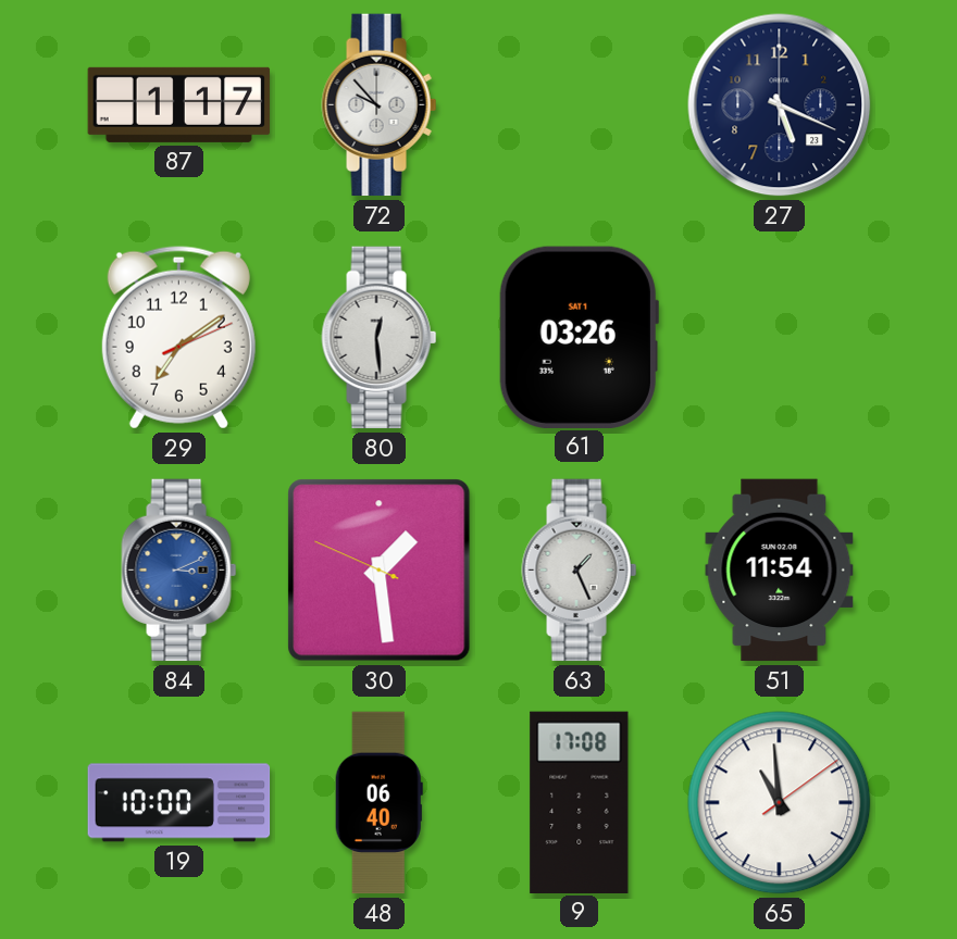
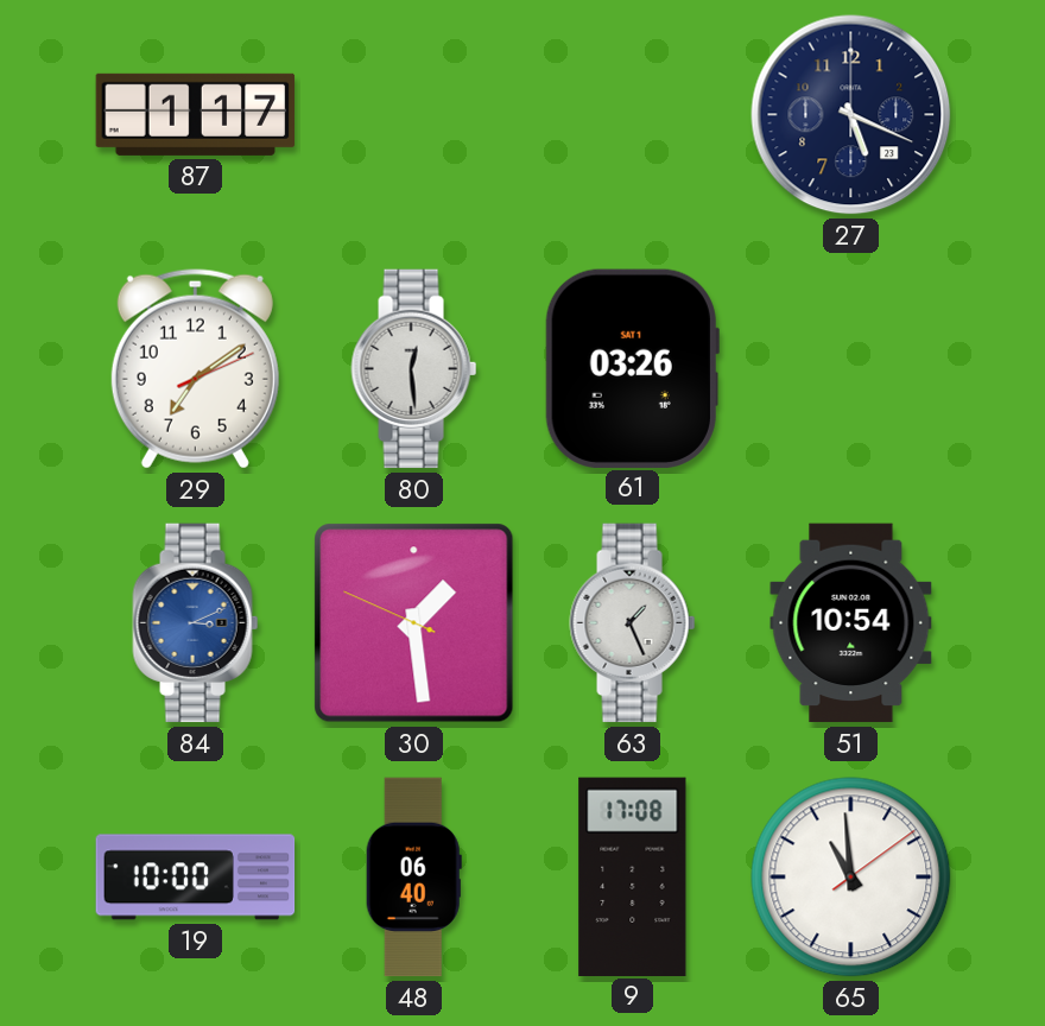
72: 9:53 -> none (380, 105)
51: 11:54 -> 10:54 (851, 623)
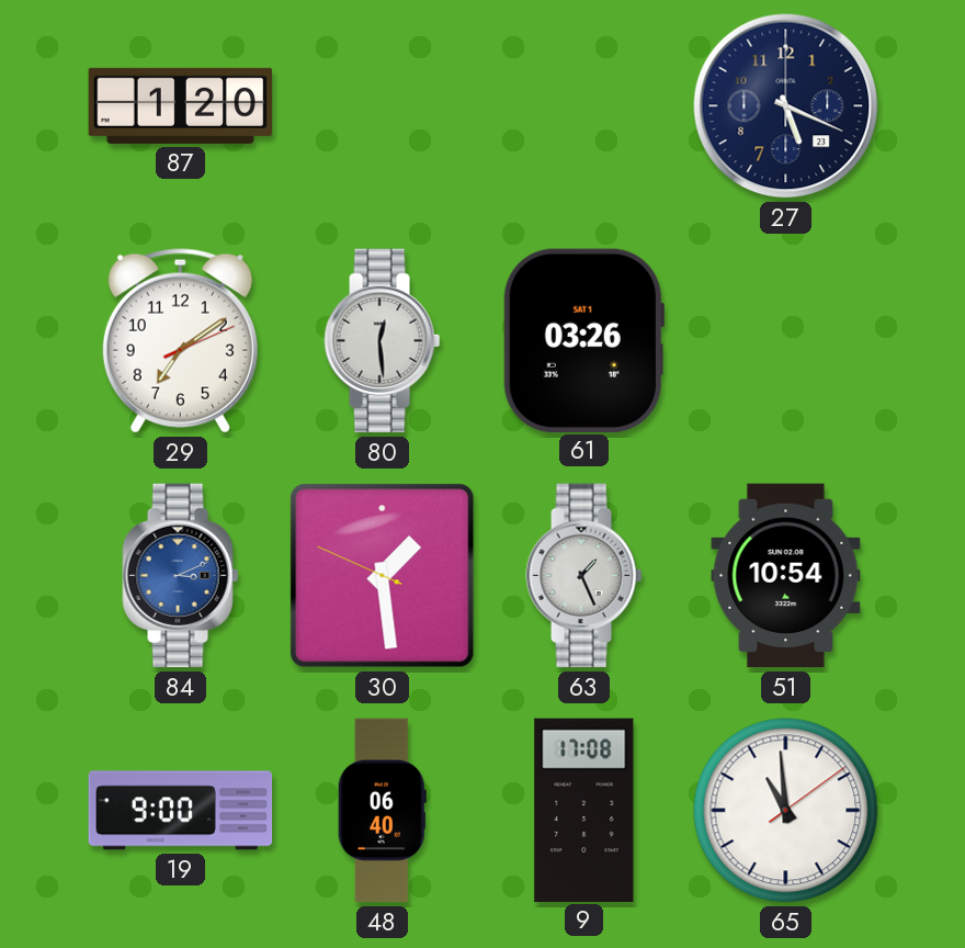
87: 1:17 -> 1:20 (181, 105)
19: 10:00 -> 9:00 (181, 811)
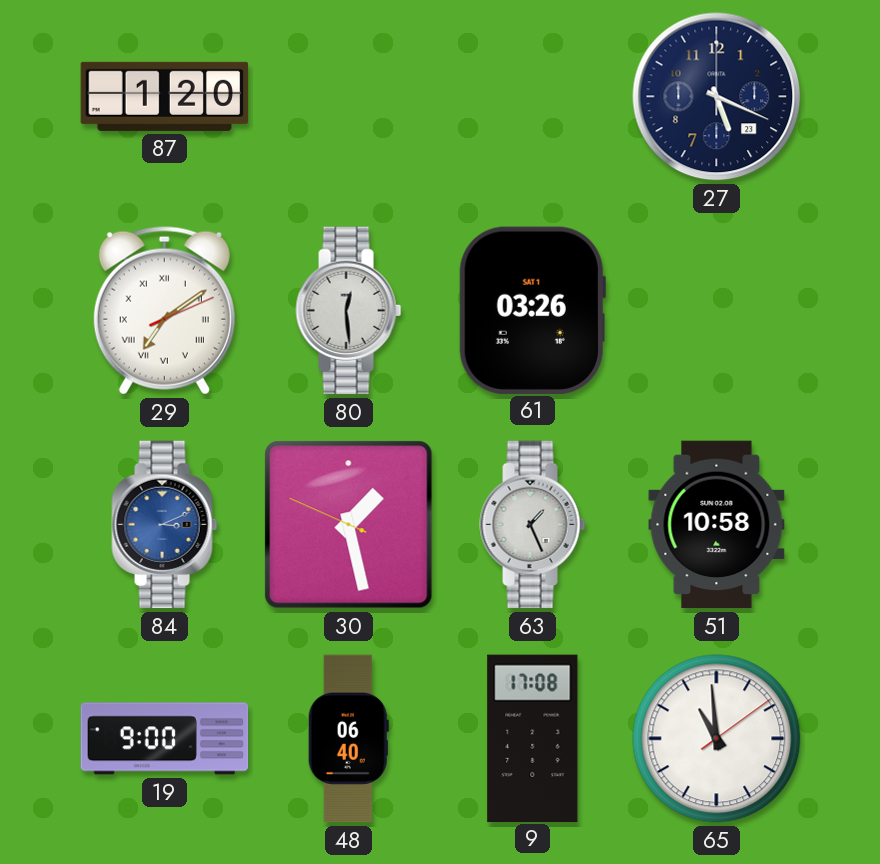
29 numerals: Arabic -> Roman (164, 311)
30: 1:28 -> 1:27 (349, 525)
51: 10:54 -> 10:58 (717, 525)
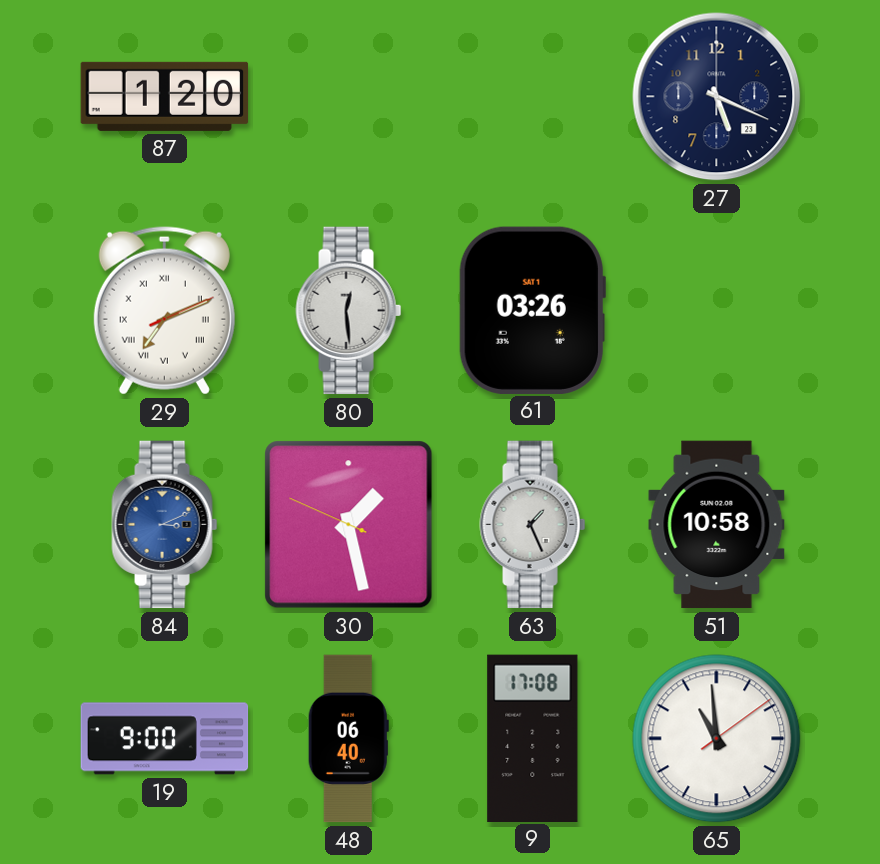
29: 7:09 -> 7:11 (164, 311)
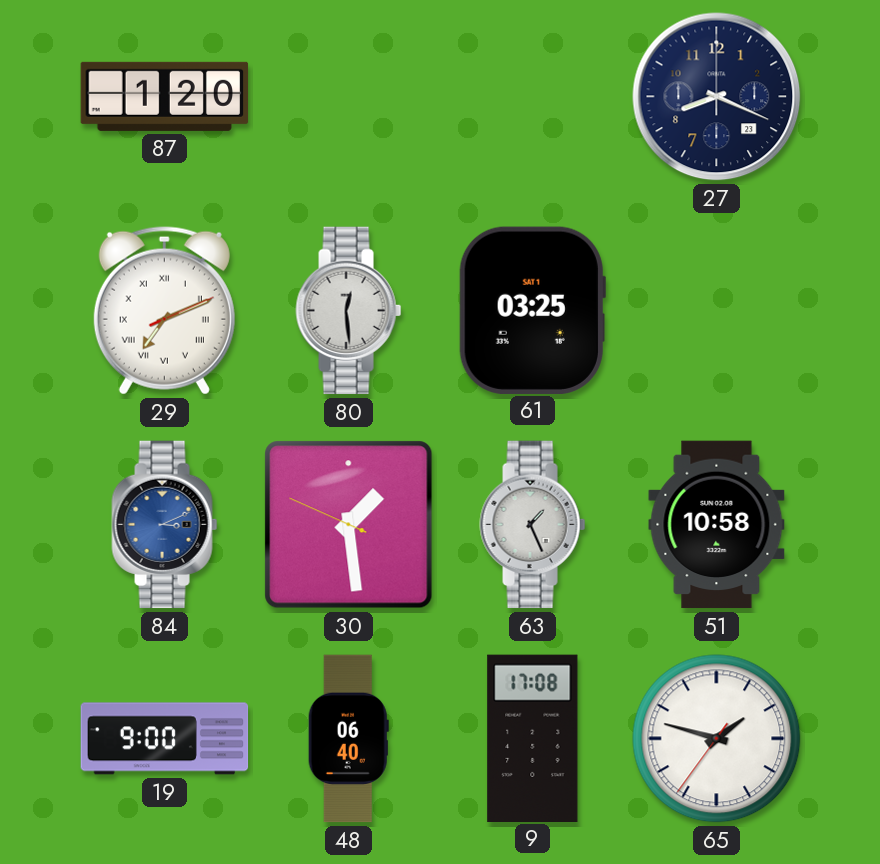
27: 5:19 -> 8:19 (717, 97)
61: 03:26 -> 03:25 (532, 310)
30: 1:27 -> 1:28 (349, 525)
65: 10:59 -> 1:47 (717, 739)
